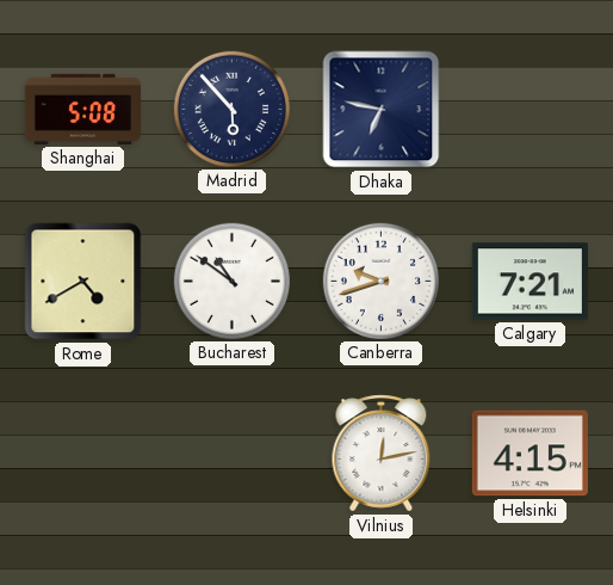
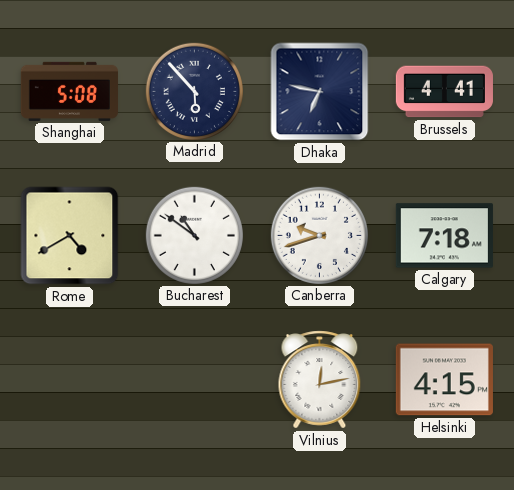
Brussels: none -> 4:41 (444, 92)
Calgary: 7:21 -> 7:18 (444, 236)
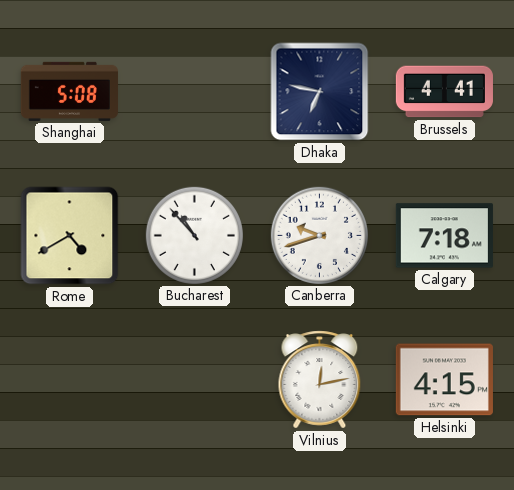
Madrid: 5:53 -> none (194, 91)
Bucharest: 10:51 -> 10:53 (194, 235)
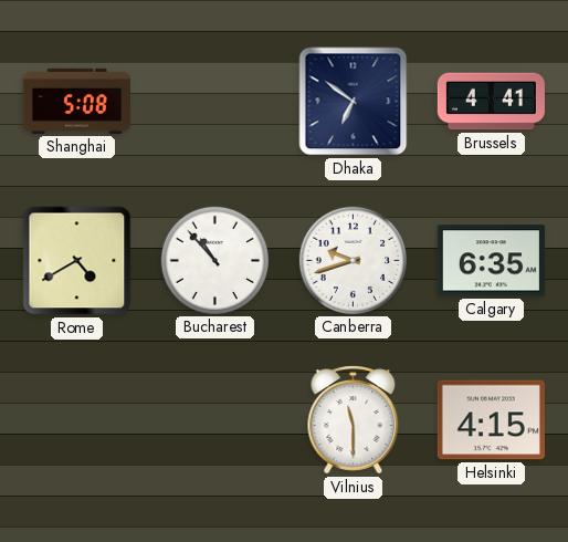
Dhaka: 6:47 -> 6:51 (354, 102)
Calgary: 7:18 -> 6:35 (491, 261)
Vilnius: 12:13 -> 11:30 (354, 420)
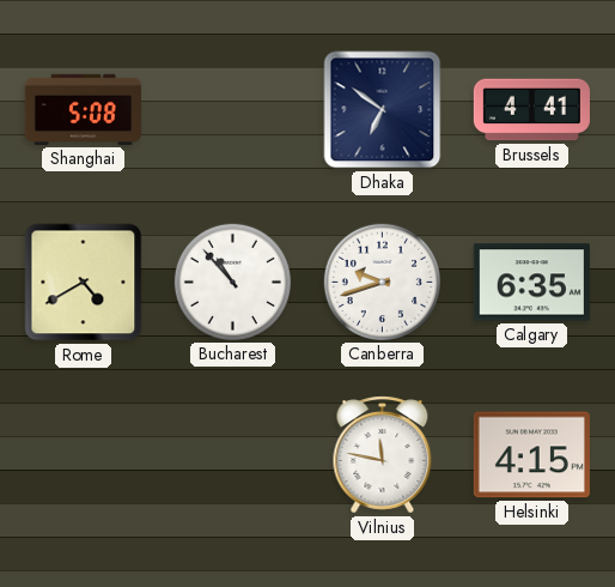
Vilnius: 11:30 -> 11:47 (383, 455)
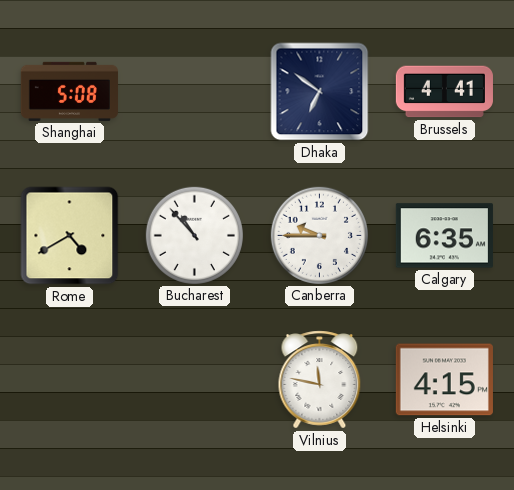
Canberra: 9:42 -> 9:45 (319, 235)
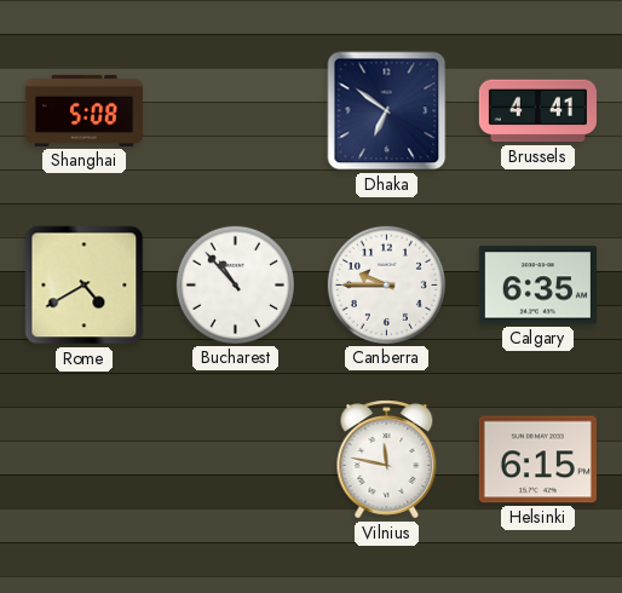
Helsinki: 4:15 -> 6:15 (537, 460)
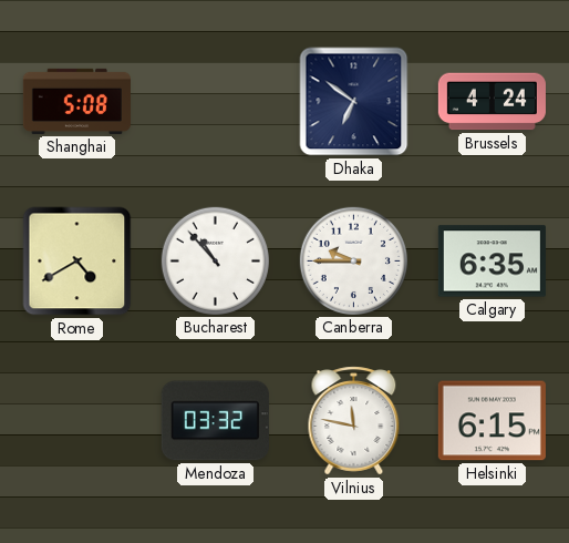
Brussels: 4:41 -> 4:24 (492, 102)
Mendoza: none -> 03:32 (215, 421)
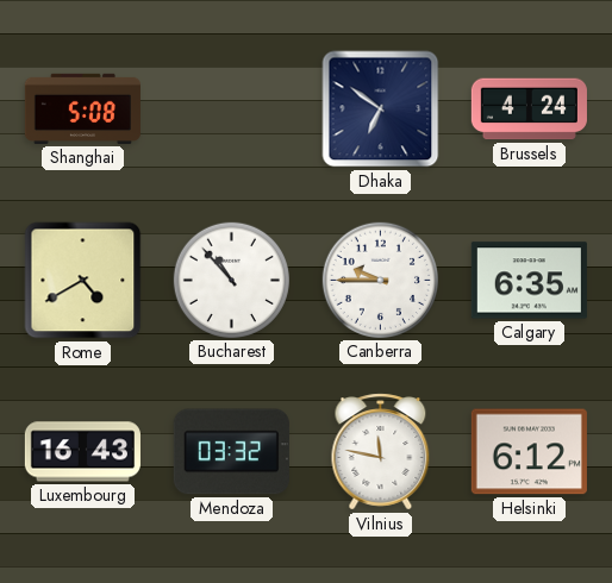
Luxembourg: none -> 16:43 (82, 452)
Helsinki: 6:15 -> 6:12 (529, 452)
